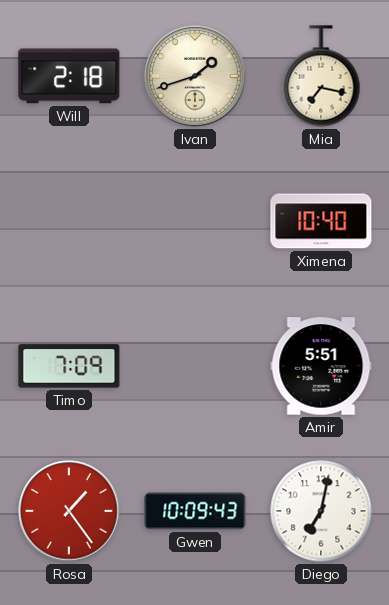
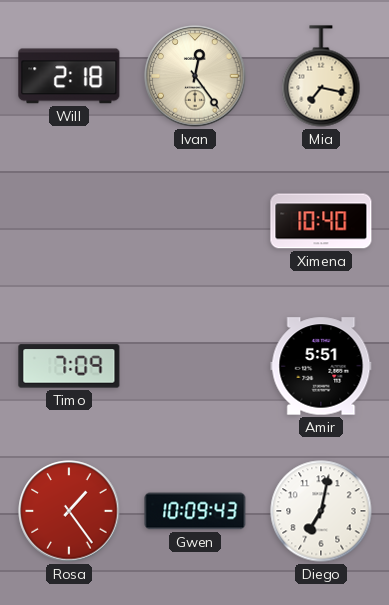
Ivan: 1:42 -> 12:24 (195, 76)
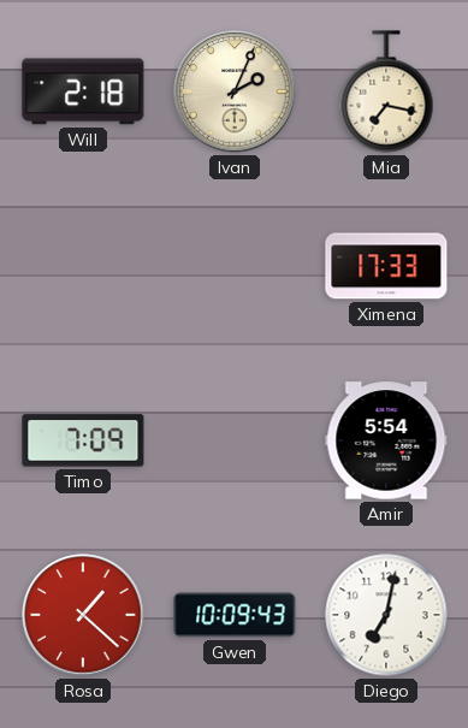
Ivan: 12:24 -> 2:04 (235, 91)
Ximena: 10:40 -> 17:33 (386, 266)
Amir: 5:51 -> 5:54 (386, 440)
Rosa: 1:24 -> 1:22 (83, 615)
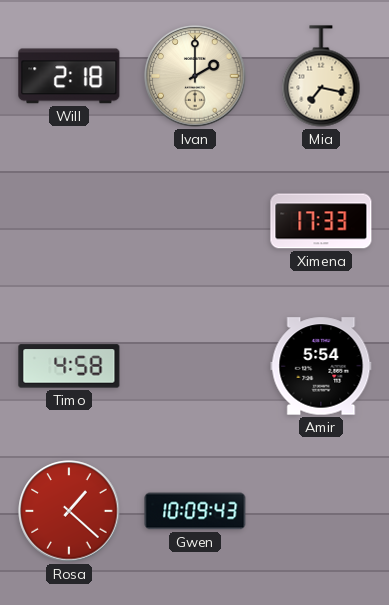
Ivan: 2:04 -> 2:00 (195, 76)
Timo: 7:09 -> 4:58 (69, 366)
Diego: 7:02 -> none (386, 615)
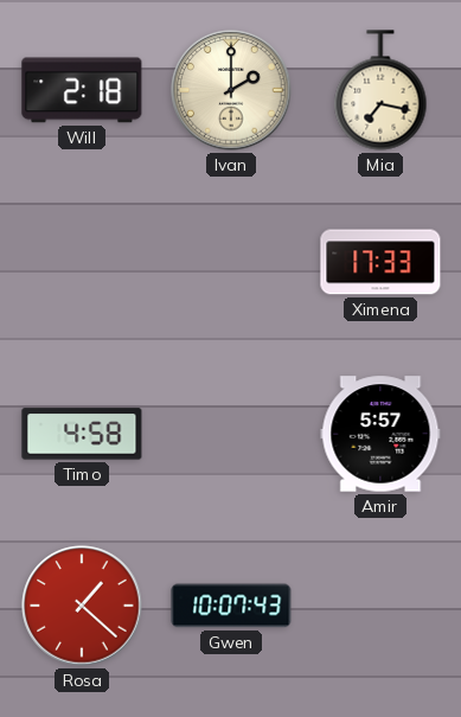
Amir: 5:54 -> 5:57 (380, 434)
Gwen: 10:09 -> 10:07 (231, 606)
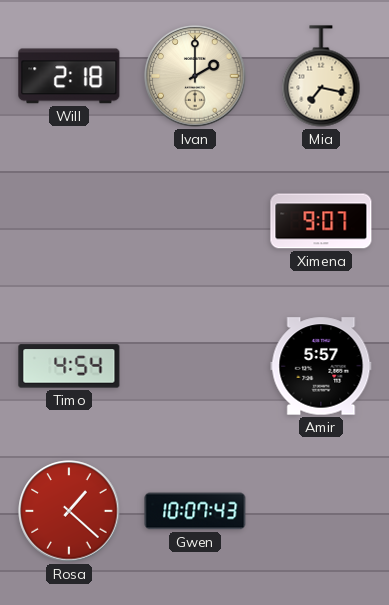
Ximena: 17:33 -> 9:07 (321, 221)
Timo: 4:58 -> 4:54 (69, 366)
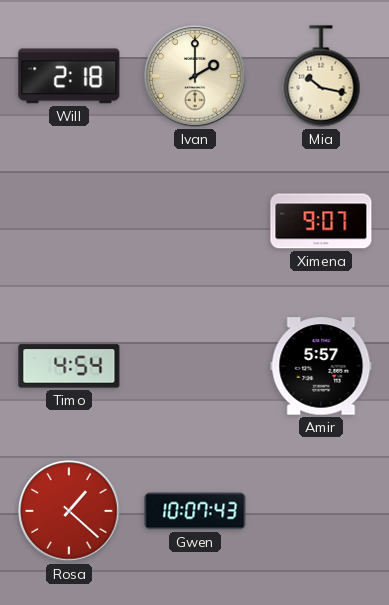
Mia: 7:17 -> 10:17 (321, 76)
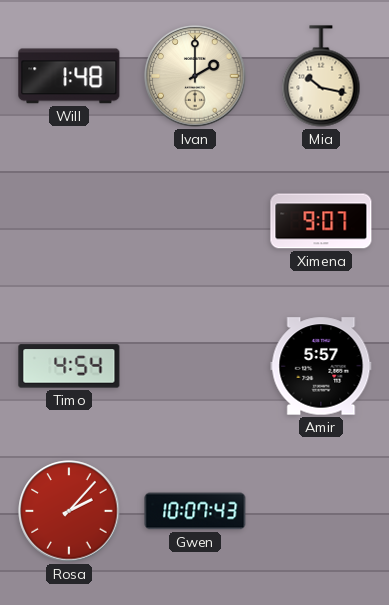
Will: 2:18 -> 1:48 (69, 76)
Rosa: 1:22 -> 2:07 (69, 511)
